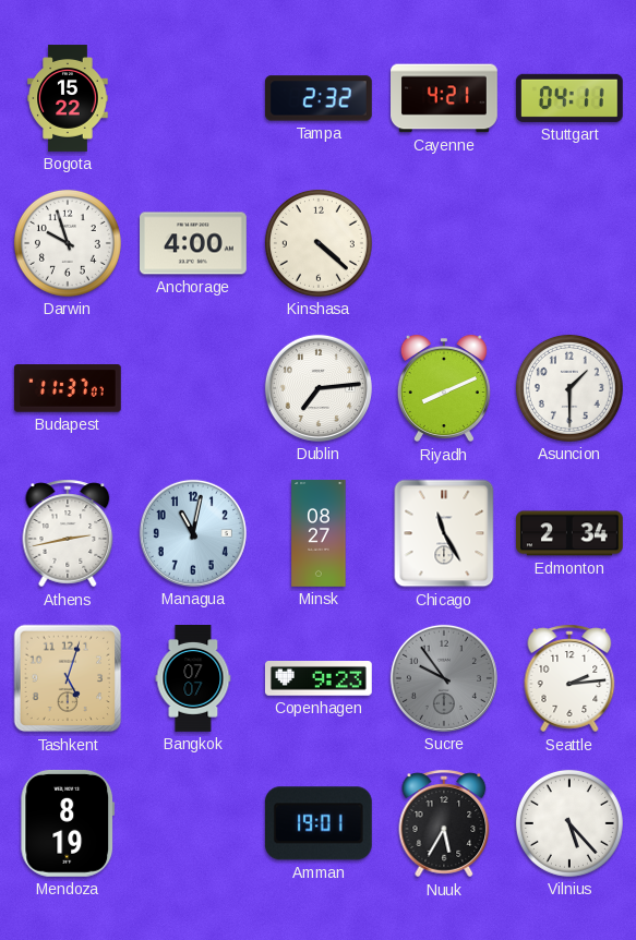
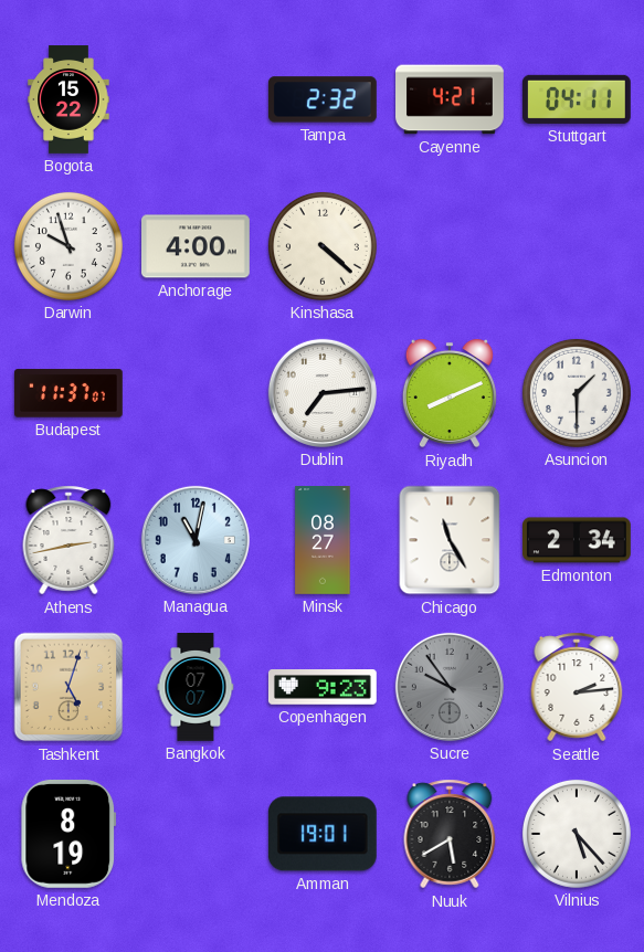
Nuuk: 5:35 -> 5:40 (450, 834)
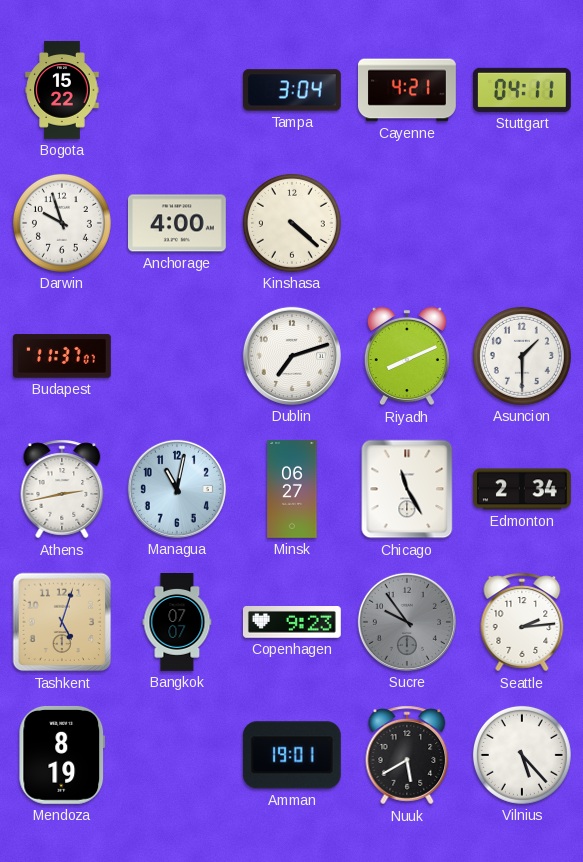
Tampa: 2:32 -> 3:04 (292, 90)
Dublin: 7:14 -> 7:12 (292, 356)
Minsk: 08:27 -> 06:27 (292, 490)
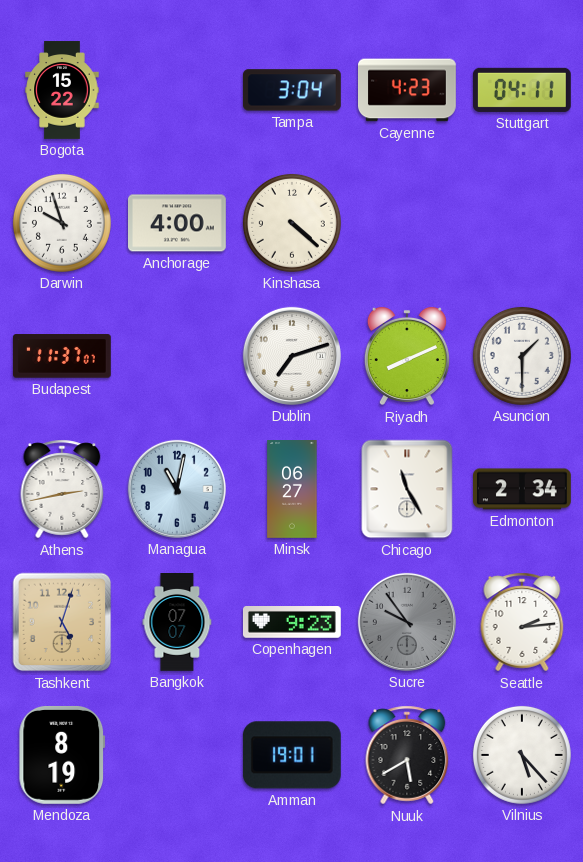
Cayenne: 4:21 -> 4:23 (408, 90)
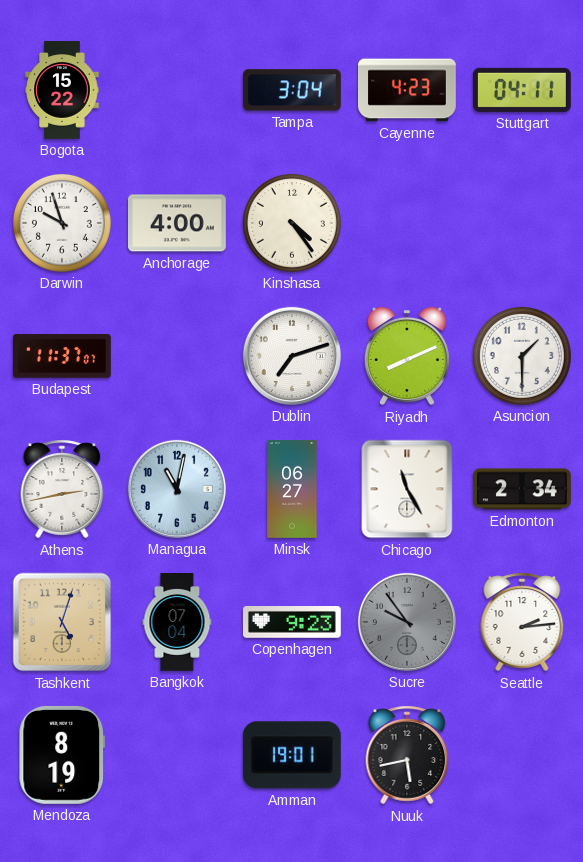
Kinshasa: 4:22 -> 4:24 (292, 223)
Bangkok: 07:07 -> 07:04 (177, 623)
Nuuk: 5:40 -> 5:43 (407, 755)
Vilnius: 5:23 -> none (522, 755)
